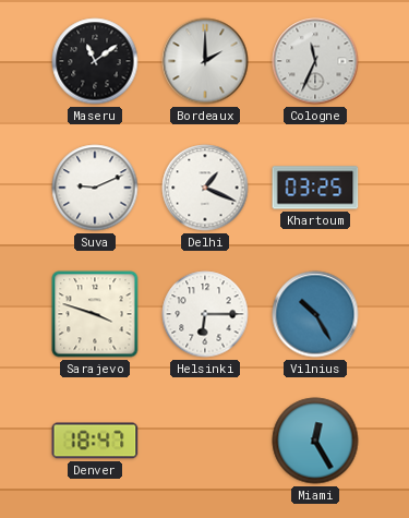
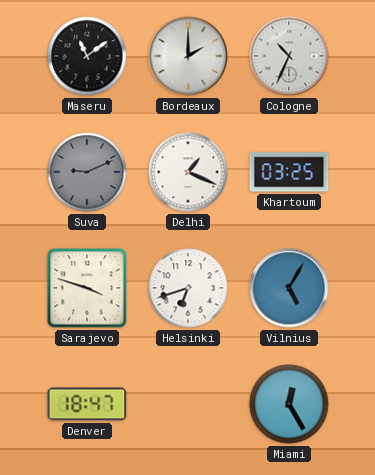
Cologne: 11:34 -> 10:34 (289, 56)
Suva dial: white -> grey (87, 172)
Helsinki: 6:15 -> 6:42 (188, 288)
Vilnius: 10:25 -> 5:05 (289, 288)
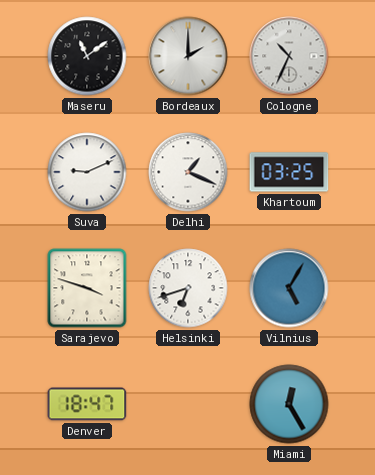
Suva dial: grey -> white (87, 172)
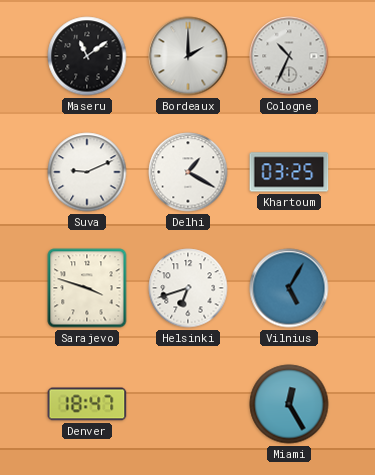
Delhi: 1:19 -> 1:20 (188, 172)
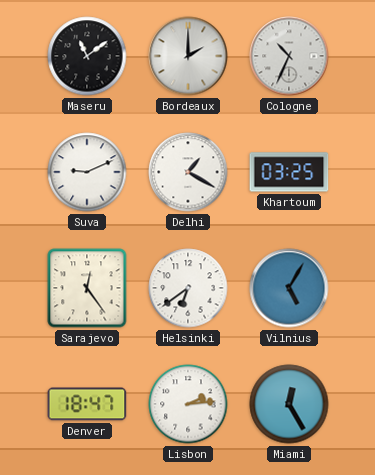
Sarajevo: 3:48 -> 12:24 (87, 288)
Helsinki: 6:42 -> 6:39 (188, 288)
Lisbon: none -> 2:14 (188, 404)
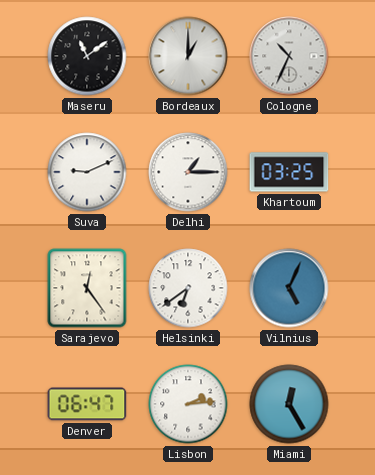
Bordeaux: 2:00 -> 1:00 (188, 56)
Delhi: 1:20 -> 1:15 (188, 172)
Vilnius: 5:05 -> 5:04 (289, 288)
Denver: 18:47 -> 06:47 (87, 404)
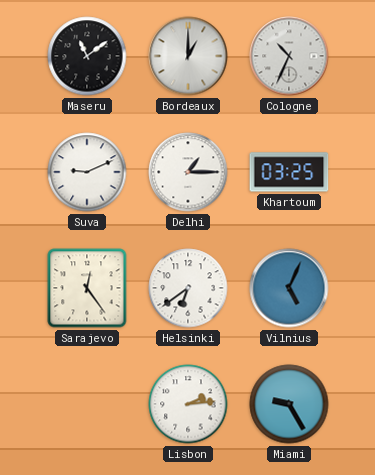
Denver: 06:47 -> none (87, 404)
Miami: 12:25 -> 9:25 (289, 404)
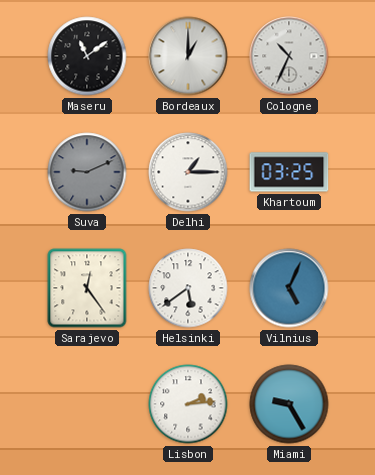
Suva dial: white -> grey (87, 172)
Helsinki: 6:39 -> 5:39 (188, 288)
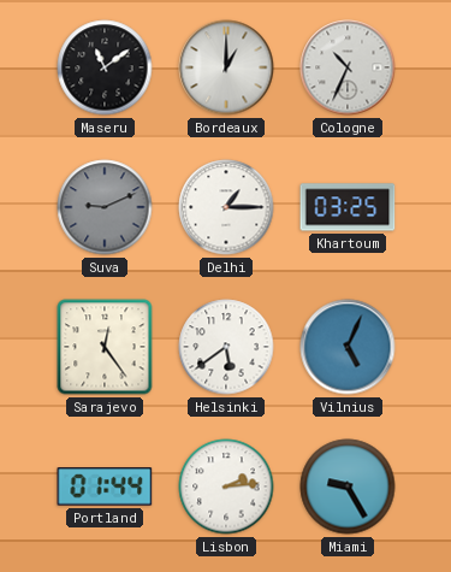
Portland: none -> 01:44 (105, 487)
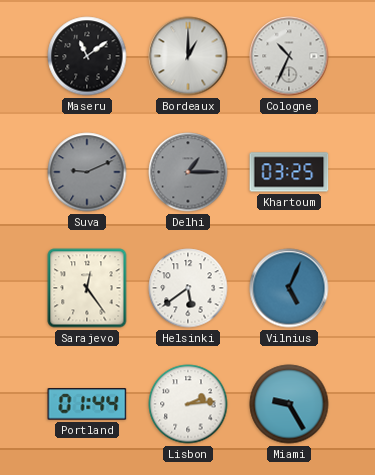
Delhi dial: white -> grey (188, 172)
